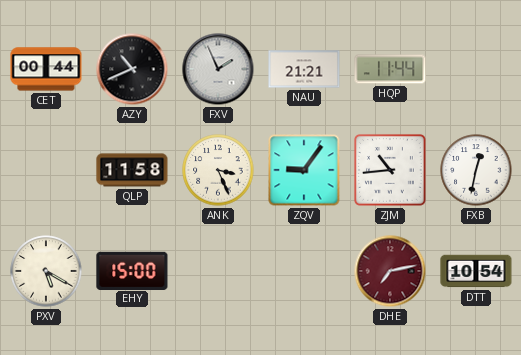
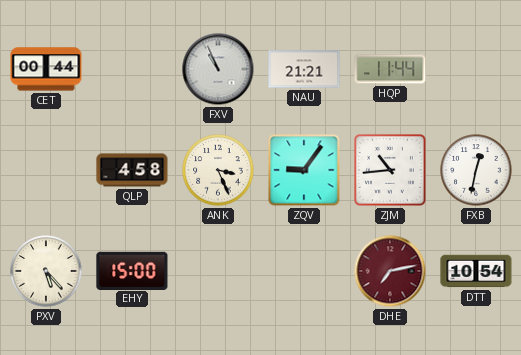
AZY: 10:41 -> none (132, 69)
FXV: 1:56 -> 10:56 (218, 69)
QLP: 11:58 -> 4:58 (132, 170)
PXV: 5:20 -> 5:23 (46, 271)
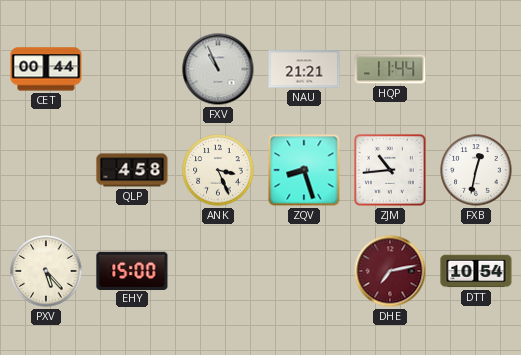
ZQV: 9:06 -> 8:27 (304, 170)
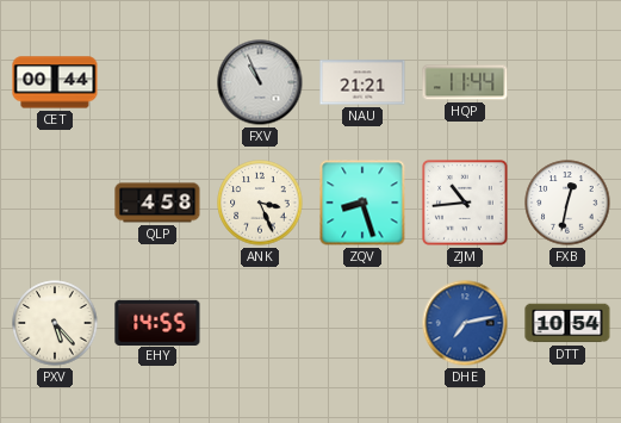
EHY: 15:00 -> 14:55 (157, 322)
DHE dial: burgundy -> blue (465, 323)
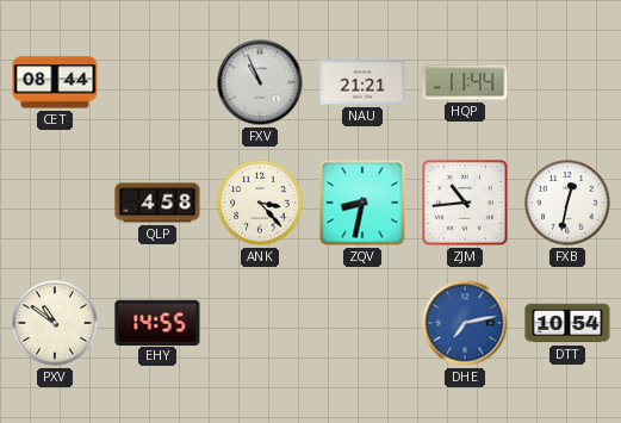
CET: 00:44 -> 08:44 (55, 82)
ANK: 3:26 -> 3:23 (260, 203)
ZQV: 8:27 -> 8:32 (362, 203)
PXV: 5:23 -> 10:51 (55, 323)
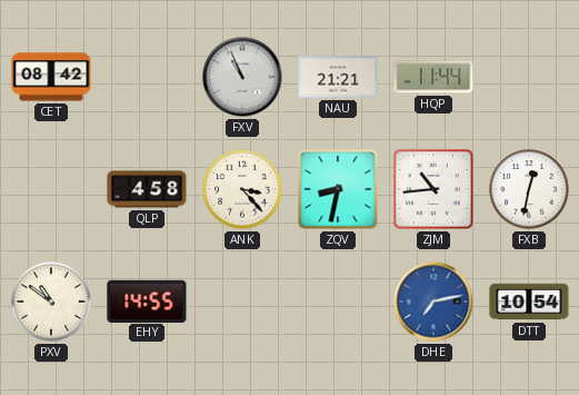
CET: 08:44 -> 08:42 (51, 77)
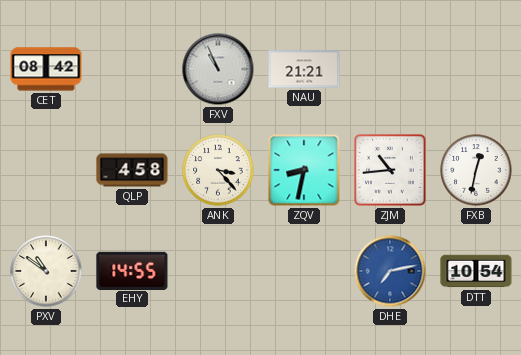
HQP: 11:44 -> none (433, 77)
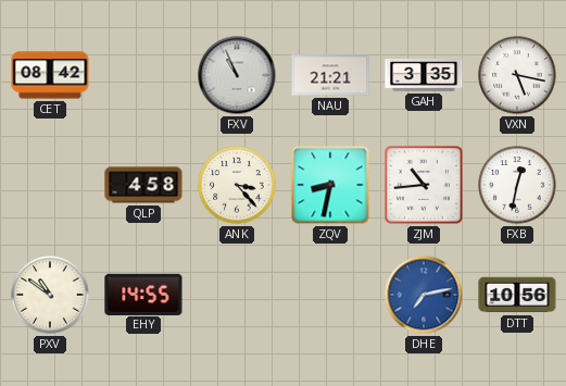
GAH: none -> 3:35 (424, 75)
VXN: none -> 5:17 (517, 75)
DTT: 10:54 -> 10:56 (517, 295)
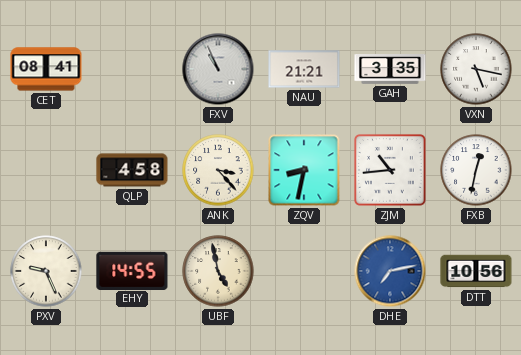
CET: 08:42 -> 08:41 (46, 69)
PXV: 10:51 -> 9:26 (46, 271)
UBF: none -> 4:58 (218, 271)
